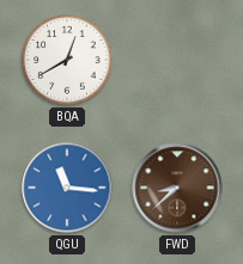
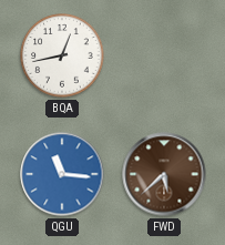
BQA: 12:40 -> 12:43 (62, 55)
FWD: 8:38 -> 5:38 (164, 174)
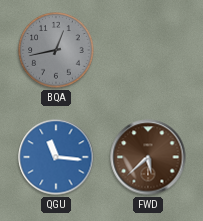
BQA dial: white -> grey (56, 50)
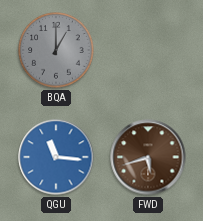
BQA: 12:43 -> 1:00 (56, 50)
FWD: 5:38 -> 5:42 (148, 157)
